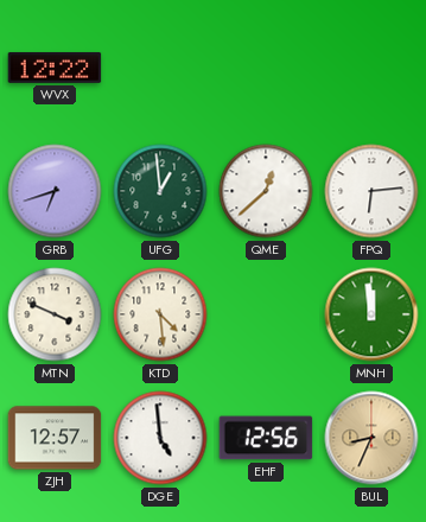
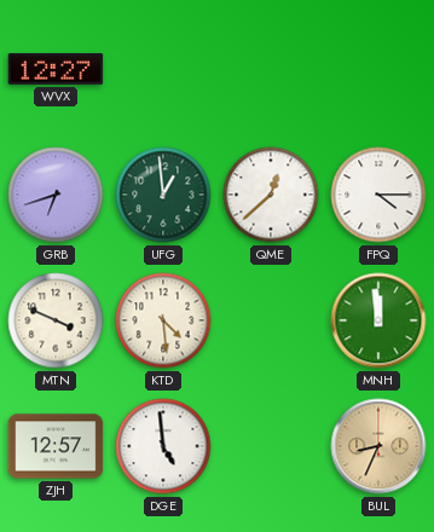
WVX: 12:22 -> 12:27 (56, 69)
FPQ: 6:14 -> 4:15 (378, 195)
EHF: 12:56 -> none (266, 438)
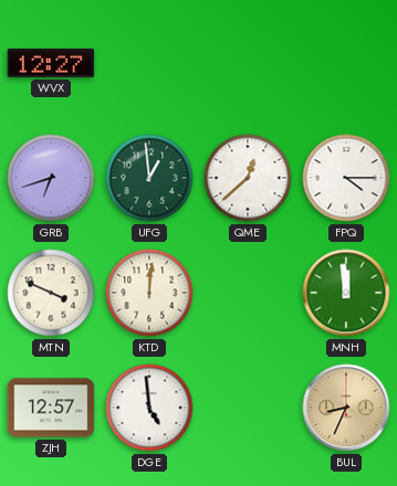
KTD: 4:29 -> 12:01 (149, 293)
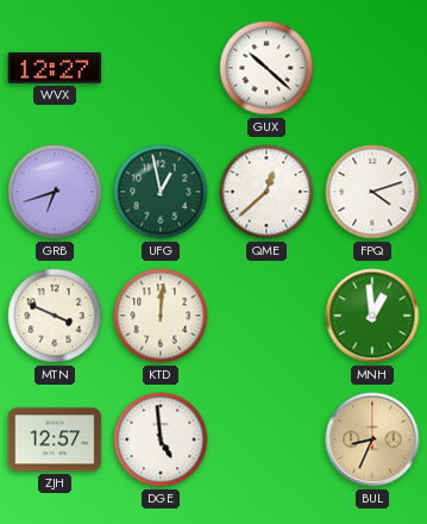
GUX: none -> 10:22 (266, 68)
UFG: 12:59 -> 12:58 (161, 192)
FPQ: 4:15 -> 4:12 (372, 192)
MNH: 11:59 -> 12:59 (372, 316)
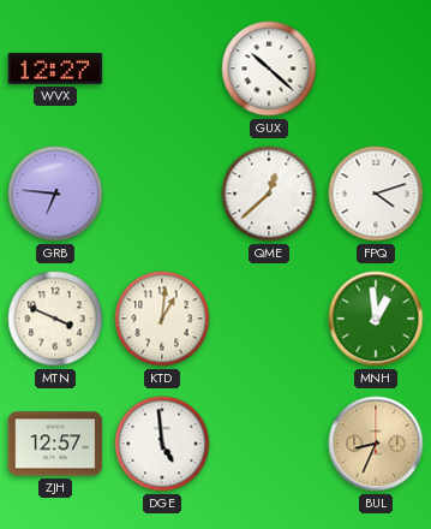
GRB: 6:42 -> 6:46 (55, 194)
UFG: 12:58 -> none (161, 192)
KTD: 12:01 -> 1:01 (162, 319)
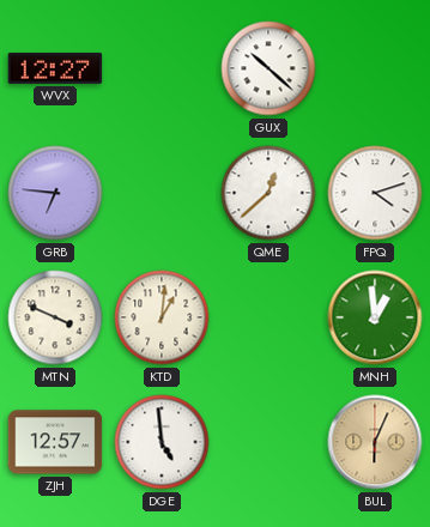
BUL: 8:34 -> 6:04 (375, 442)
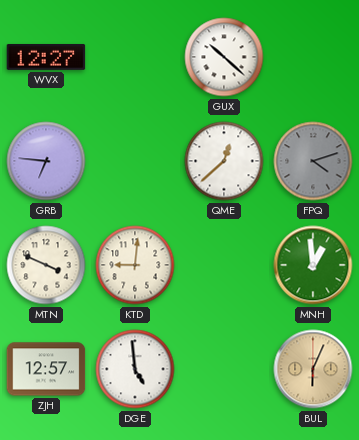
FPQ dial: white -> grey (313, 161)
KTD: 1:01 -> 9:01 (135, 265)
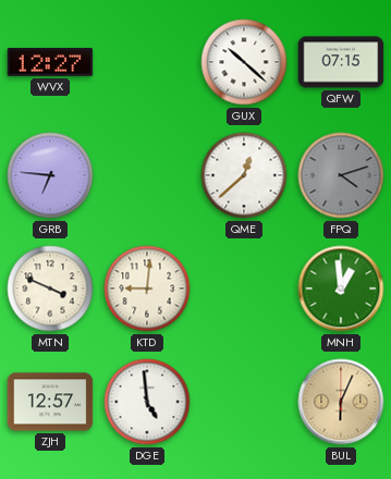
QFW: none -> 07:15 (341, 62)
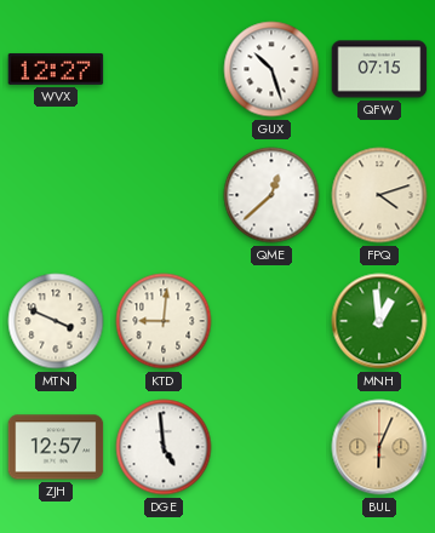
GUX: 10:22 -> 10:27 (271, 69)
GRB: 6:46 -> none (50, 175)
FPQ dial: grey -> cream (379, 195)
